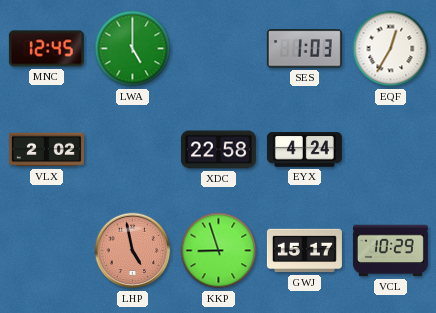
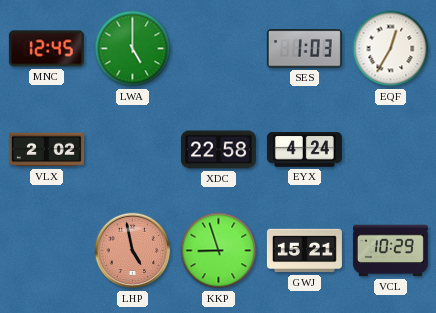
GWJ: 15:17 -> 15:21 (304, 251)
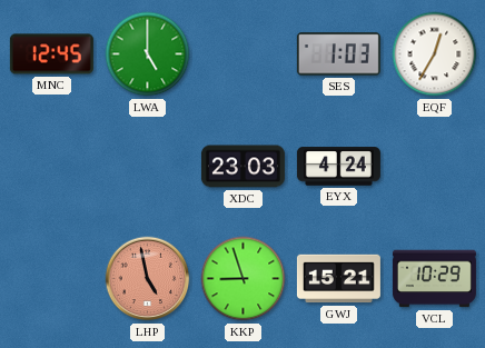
VLX: 2:02 -> none (46, 150)
XDC: 22:58 -> 23:03 (242, 167)
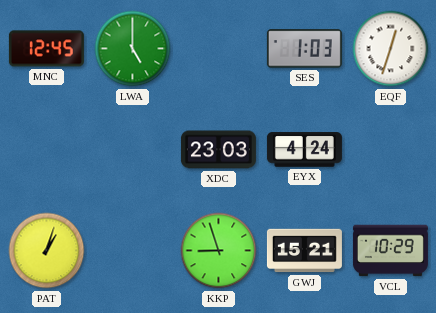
EQF: 12:35 -> 12:33 (391, 49)
PAT: none -> 1:03 (47, 251)
LHP: 4:58 -> none (148, 279)
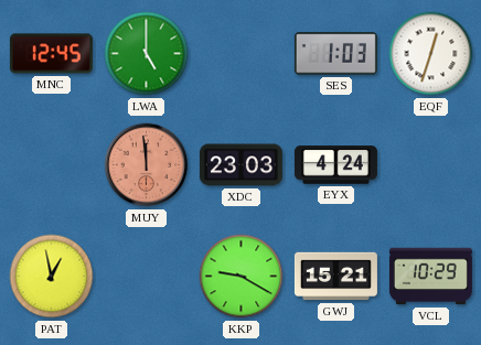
MUY: none -> 11:59 (147, 165)
PAT: 1:03 -> 12:58 (52, 277)
KKP: 8:57 -> 9:20 (242, 277)
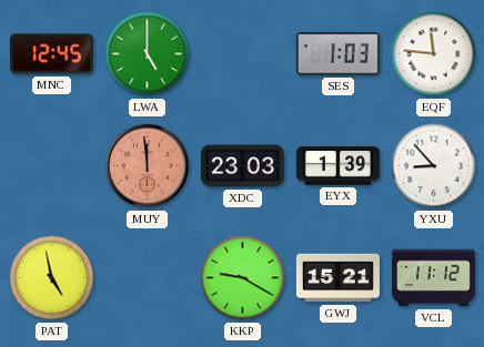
EQF: 12:33 -> 11:46 (434, 54)
EYX: 4:24 -> 1:39 (337, 166)
YXU: none -> 8:53 (434, 166)
PAT: 12:58 -> 4:58 (52, 278)
VCL: 10:29 -> 11:12 (433, 278)
